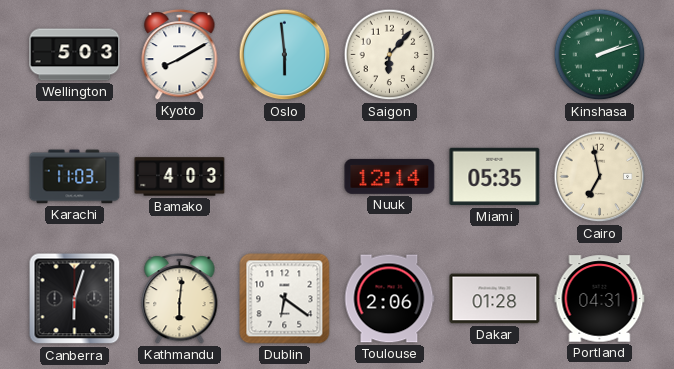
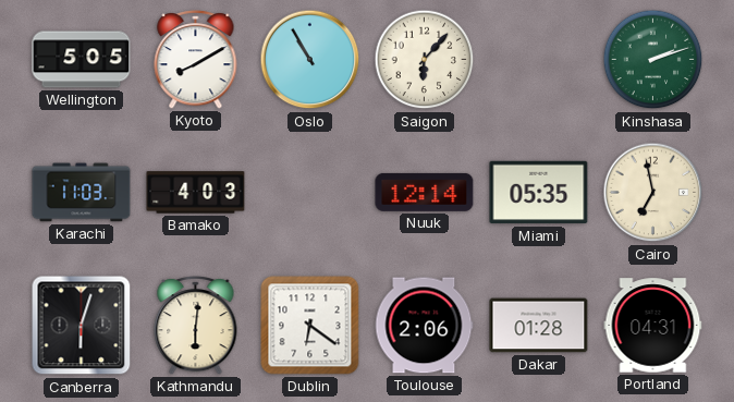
Wellington: 5:03 -> 5:05 (82, 60)
Oslo: 5:59 -> 10:55 (310, 60)
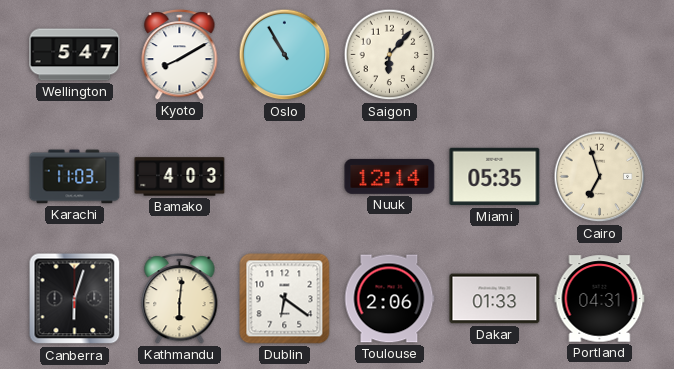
Wellington: 5:05 -> 5:47 (75, 55)
Kinshasa: 2:12 -> none (653, 60)
Cairo: 6:58 -> 6:57 (600, 177)
Dakar: 01:28 -> 01:33 (495, 299)
